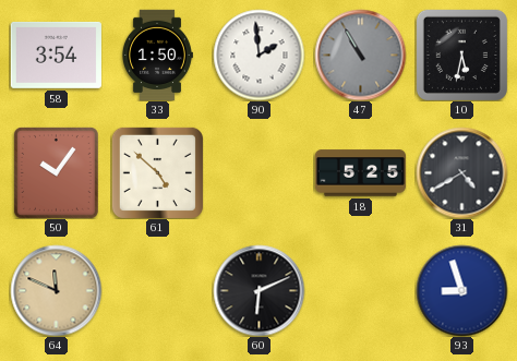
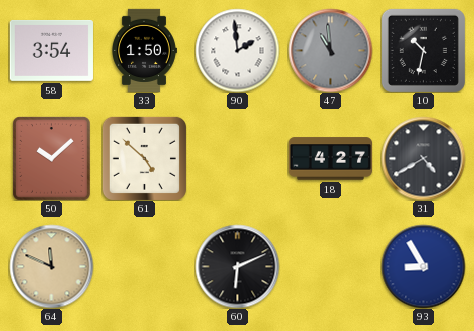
47: 10:55 -> 10:59 (330, 50)
10: 5:32 -> 10:32 (423, 50)
50: 10:06 -> 10:08 (51, 158)
18: 5:25 -> 4:27 (330, 159)
93: 8:57 -> 8:55 (423, 266)
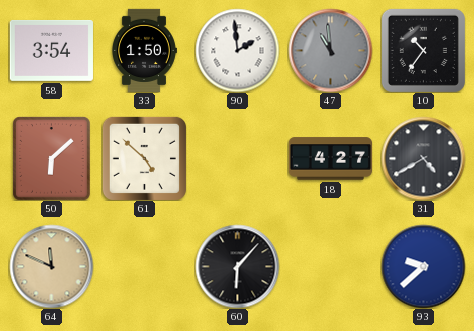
10: 10:32 -> 10:36 (423, 50)
50: 10:08 -> 6:08 (51, 158)
60: 6:11 -> 6:07 (237, 266)
93: 8:55 -> 9:38 (423, 266)
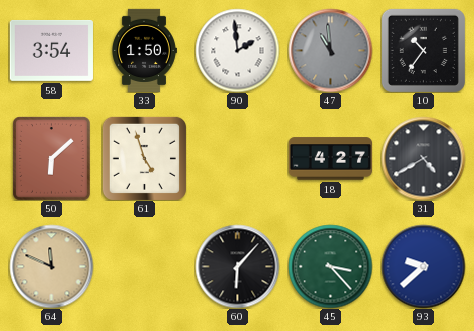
61: 4:52 -> 4:57 (144, 158)
45: none -> 3:23 (330, 266)
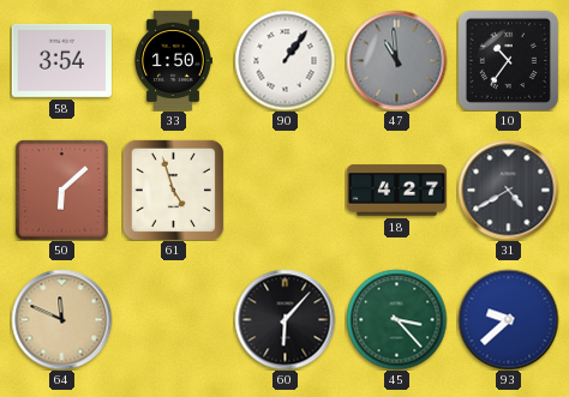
90: 1:59 -> 1:06 (284, 60)
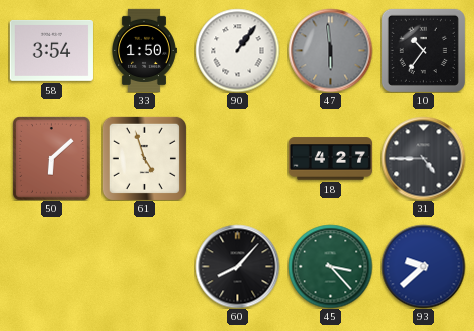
47: 10:59 -> 5:59 (330, 50)
31: 4:40 -> 4:45 (423, 158)
64: 11:49 -> none (61, 319)
60: 6:07 -> 8:07 (237, 266)
